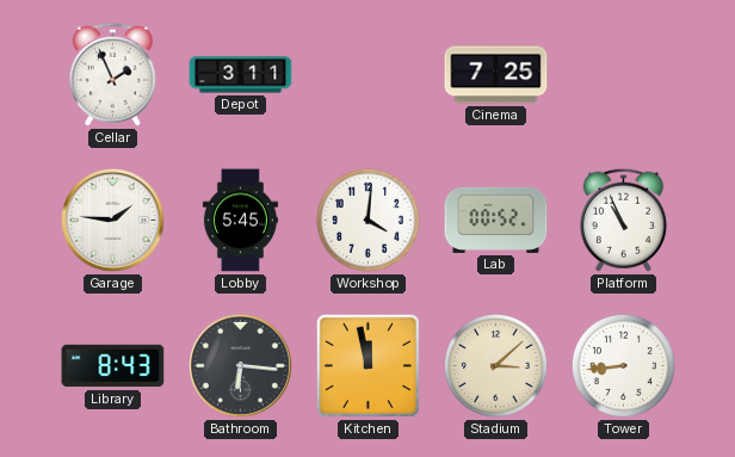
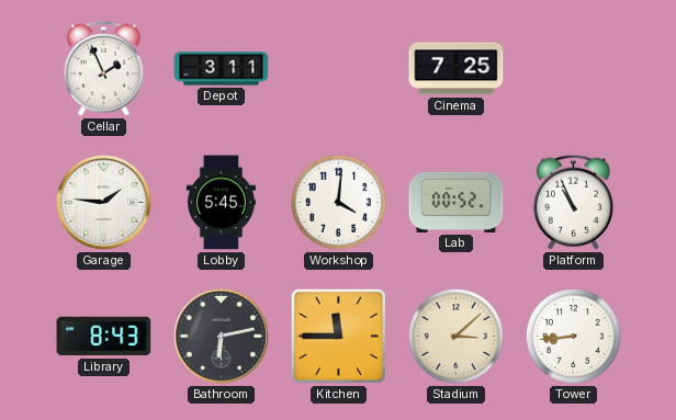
Bathroom: 6:16 -> 6:13 (221, 336)
Kitchen: 11:58 -> 11:45 (338, 336)
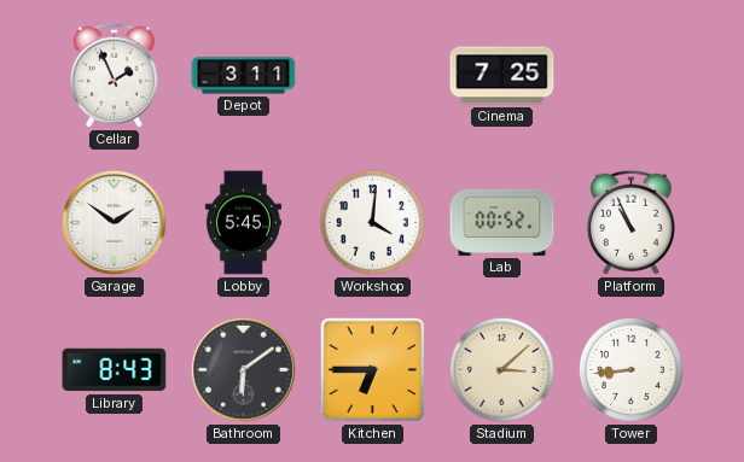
Garage: 1:46 -> 1:51 (114, 222)
Bathroom: 6:13 -> 6:09 (243, 369)
Kitchen: 11:45 -> 6:45 (372, 369)
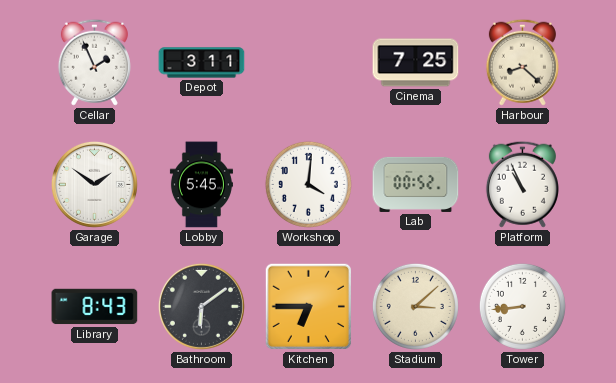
Harbour: none -> 8:22 (522, 62)
